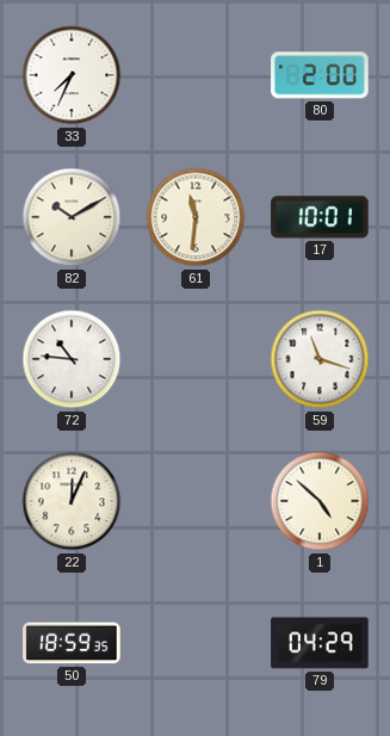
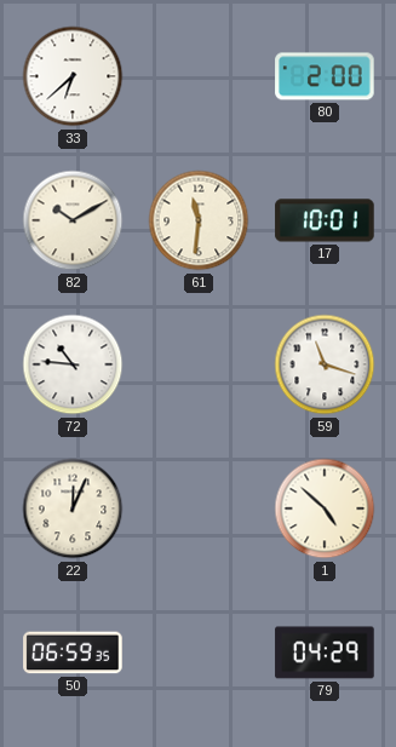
33: 7:34 -> 6:38 (73, 76)
50: 18:59 -> 06:59 (73, 653)
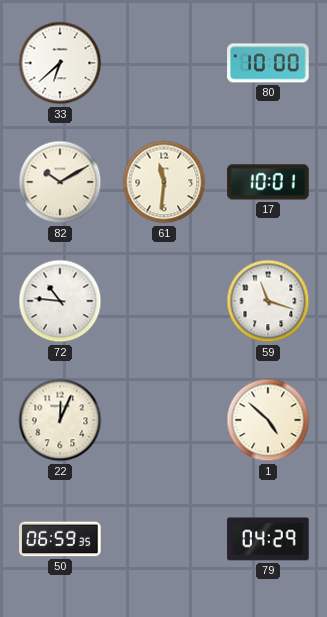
80: 2:00 -> 10:00 (268, 63)
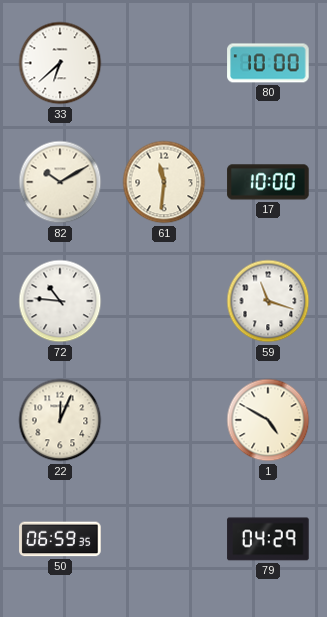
17: 10:01 -> 10:00 (268, 182)
1: 4:52 -> 4:50 (268, 420)
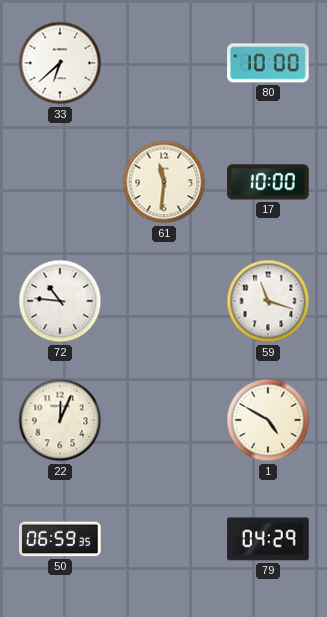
82: 10:10 -> none (60, 182)
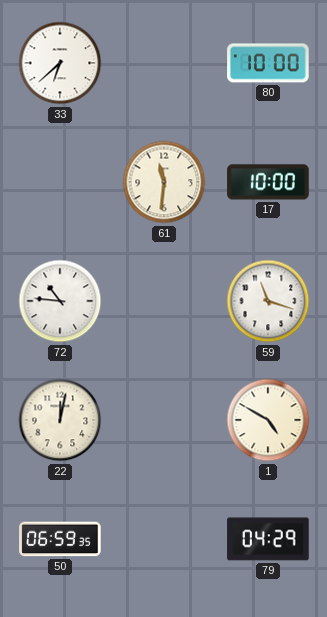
22: 12:04 -> 12:02 (60, 420)
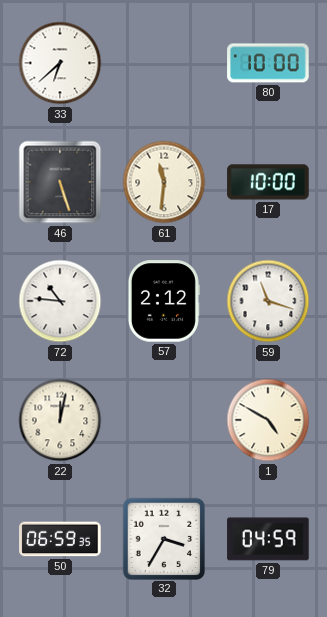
46: none -> 5:27 (60, 182)
57: none -> 2:12 (163, 301)
32: none -> 3:35 (163, 538)
79: 04:29 -> 04:59 (268, 539)
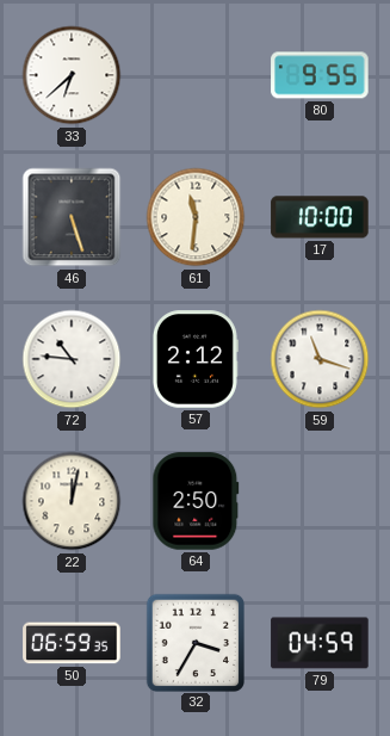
80: 10:00 -> 9:55 (320, 75)
64: none -> 2:50 (196, 501)
1: 4:50 -> none (268, 420)
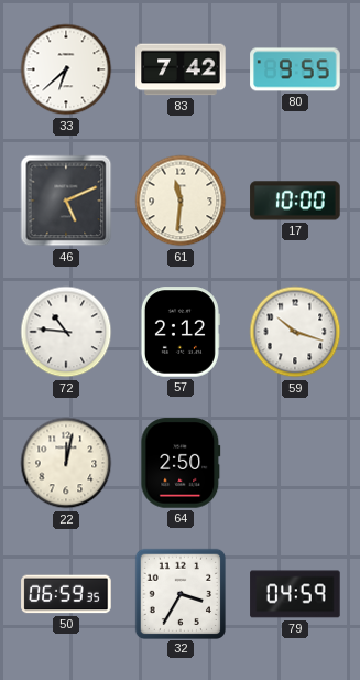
83: none -> 7:42 (181, 69)
46: 5:27 -> 5:11 (66, 201)
59: 11:18 -> 10:18 (295, 332)
